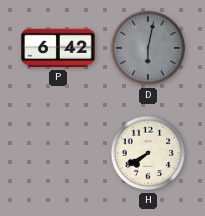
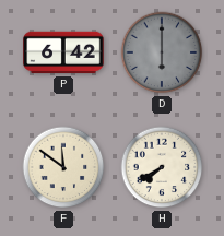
D: 6:02 -> 6:00 (162, 52)
F: none -> 11:51 (63, 167)
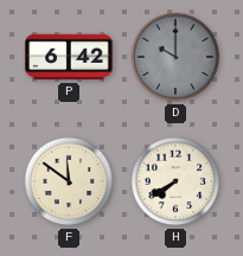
D: 6:00 -> 10:00 (175, 57)
